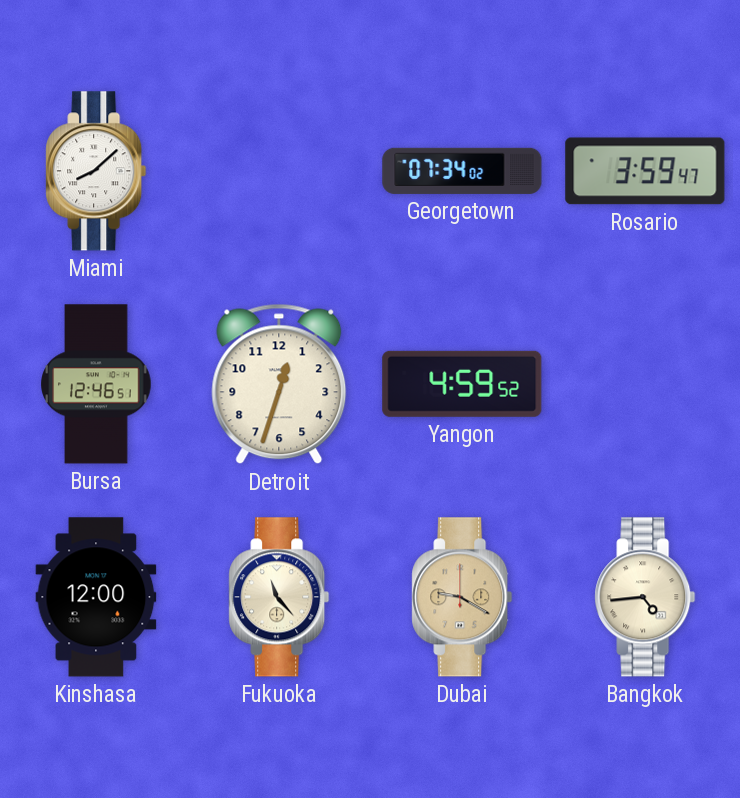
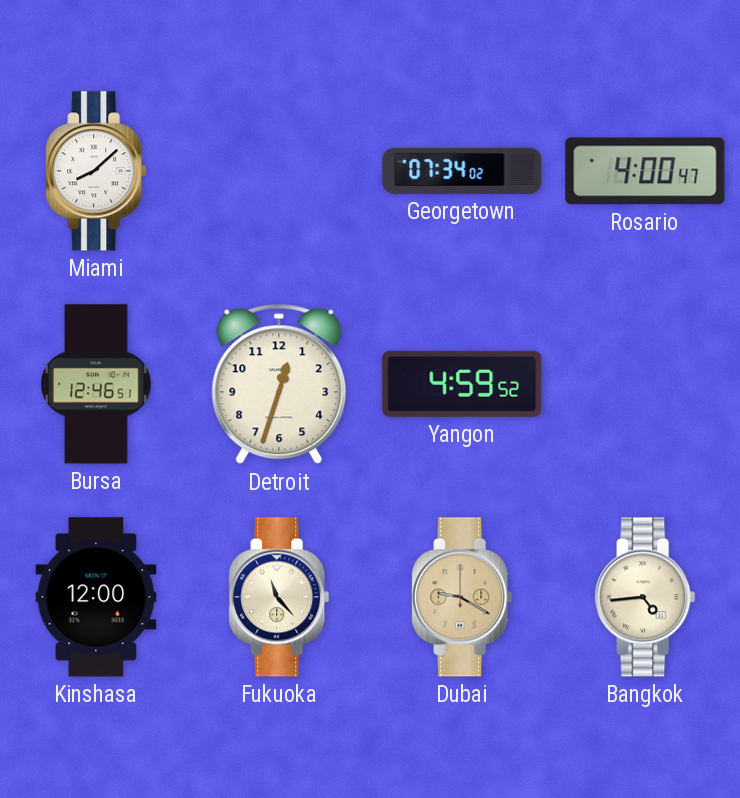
Rosario: 3:59 -> 4:00 (645, 171)
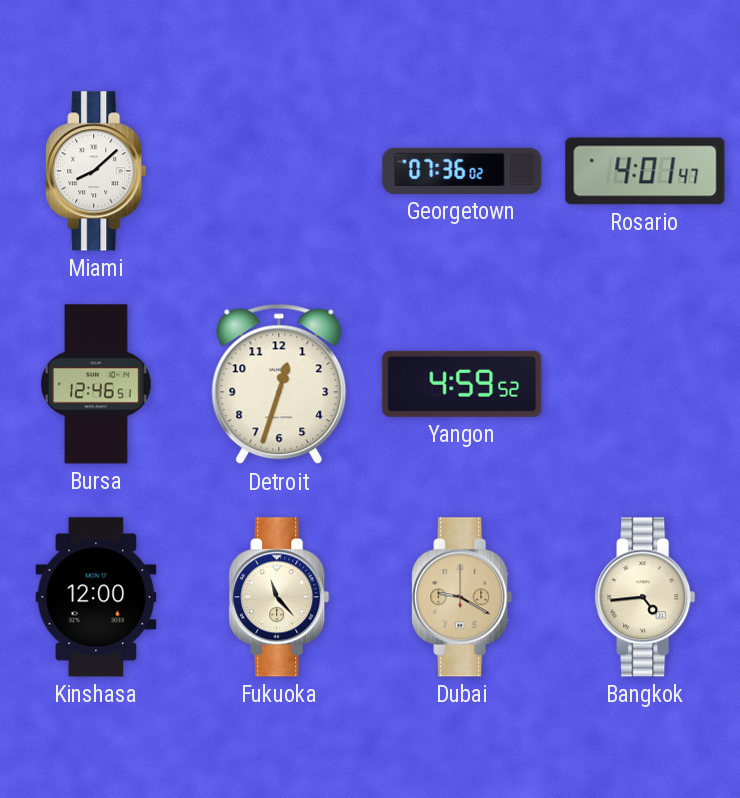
Georgetown: 07:34 -> 07:36 (462, 171)
Rosario: 4:00 -> 4:01 (645, 171)
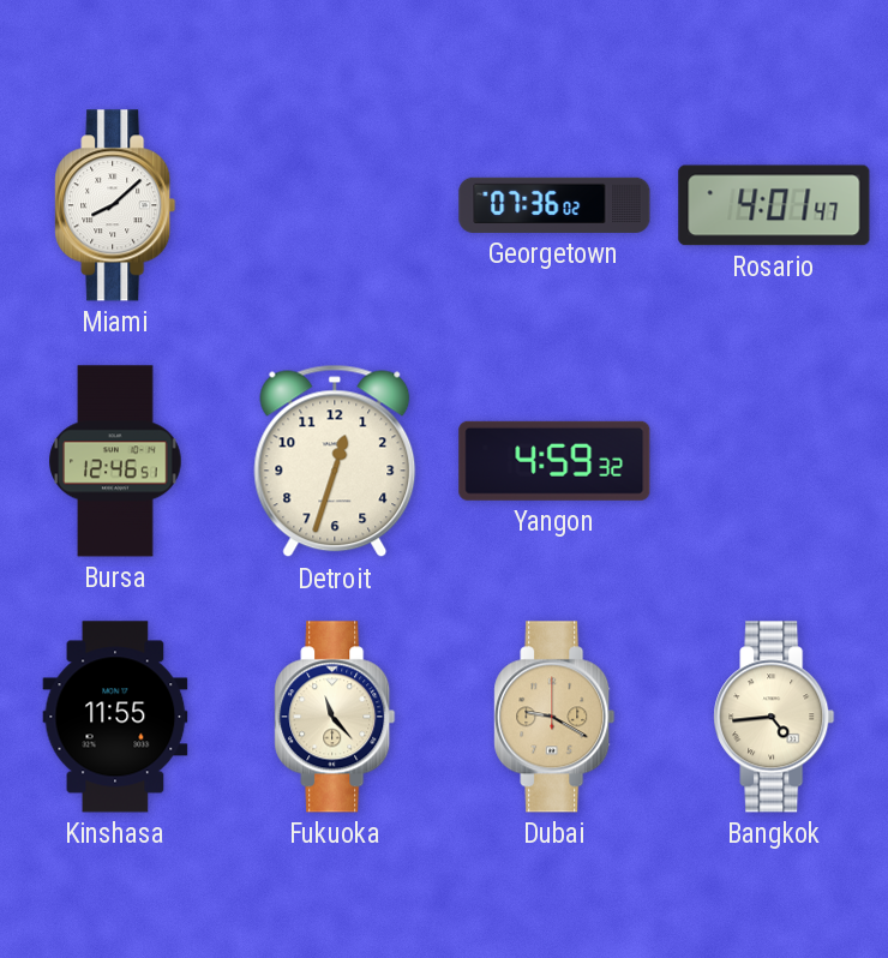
Yangon: 4:59:52 -> 4:59:32 (554, 461)
Kinshasa: 12:00 -> 11:55 (115, 717)
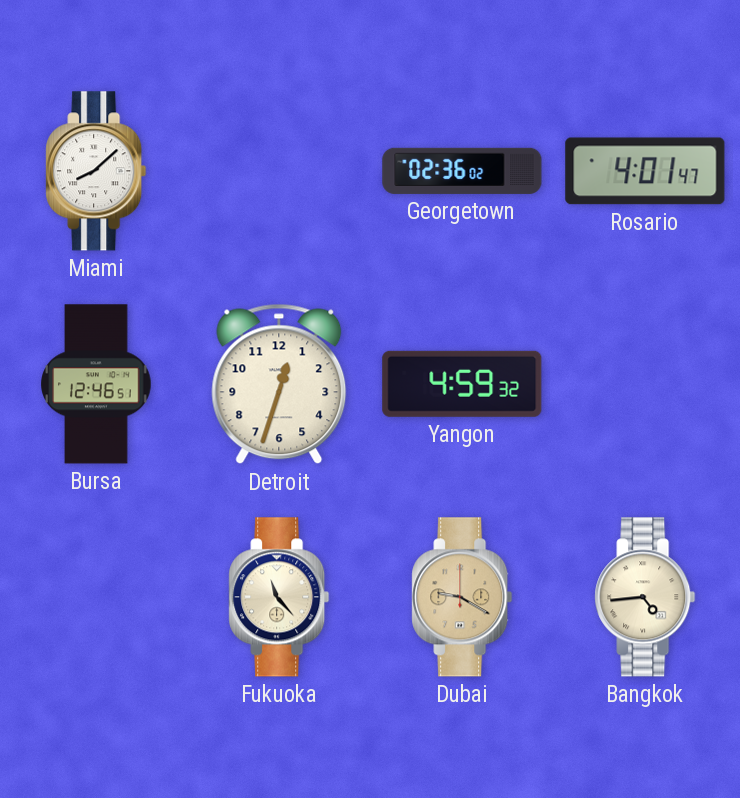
Georgetown: 07:36 -> 02:36 (462, 171)
Kinshasa: 11:55 -> none (115, 717)
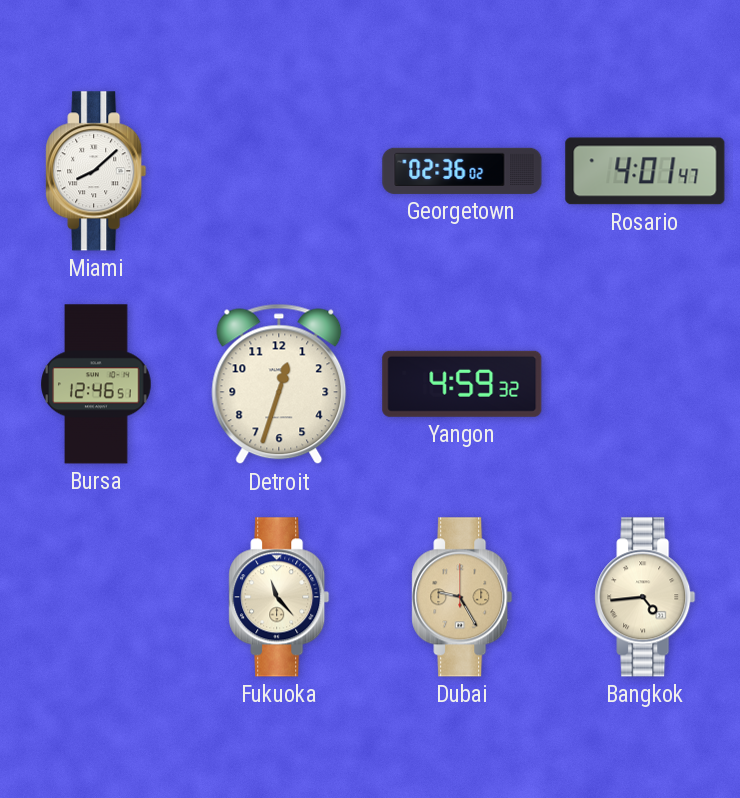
Dubai: 9:20 -> 9:25 (462, 597)
